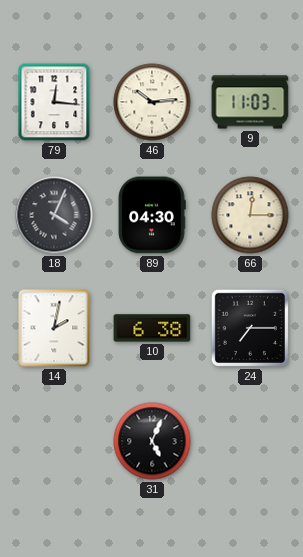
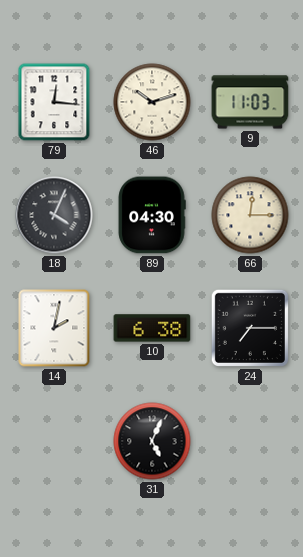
46: 10:14 -> 10:12 (152, 102)
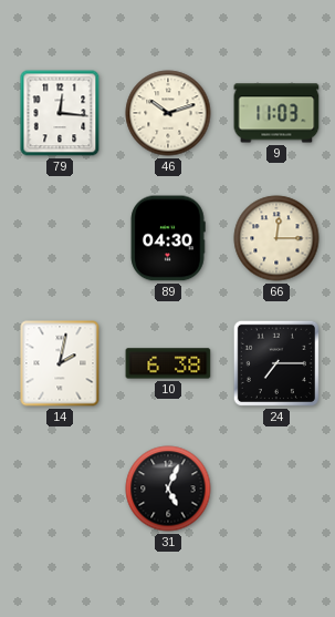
18: 4:04 -> none (54, 215)
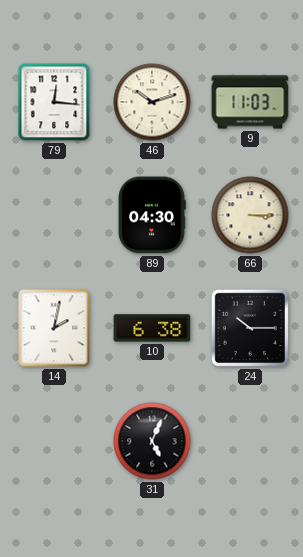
66: 12:15 -> 3:15 (250, 215)
24: 7:15 -> 10:15 (250, 328)
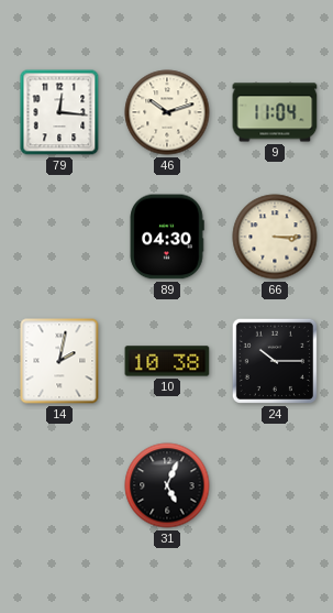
9: 11:03 -> 11:04 (275, 112)
10: 6:38 -> 10:38 (167, 361)
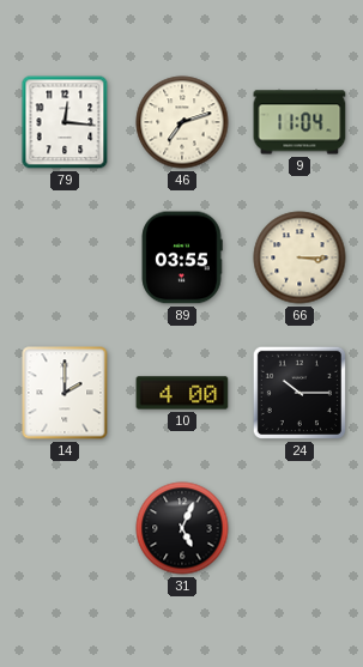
46: 10:12 -> 7:12 (182, 122)
89: 04:30 -> 03:55 (182, 257)
14: 2:02 -> 2:00 (65, 393)
10: 10:38 -> 4:00 (182, 393)
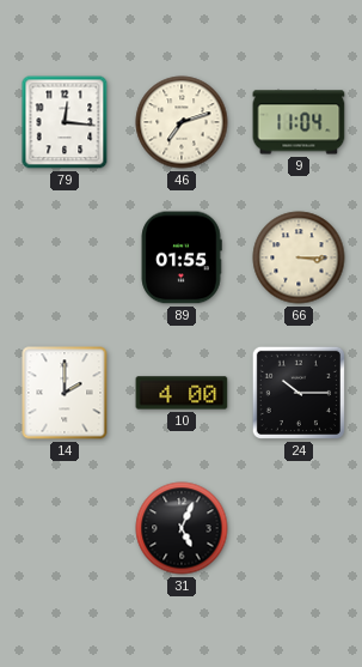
89: 03:55 -> 01:55 (182, 257)
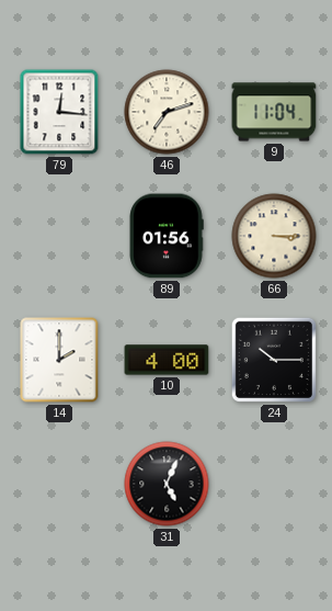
89: 01:55 -> 01:56 (167, 236)
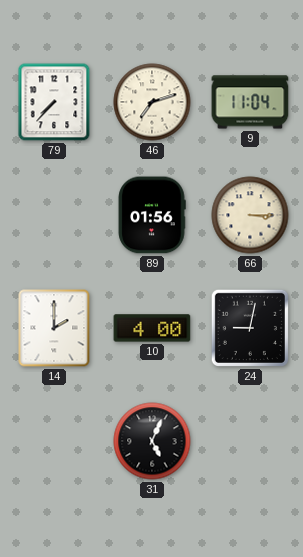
79: 12:16 -> 7:37 (54, 102)
24: 10:15 -> 9:02 (250, 328)
